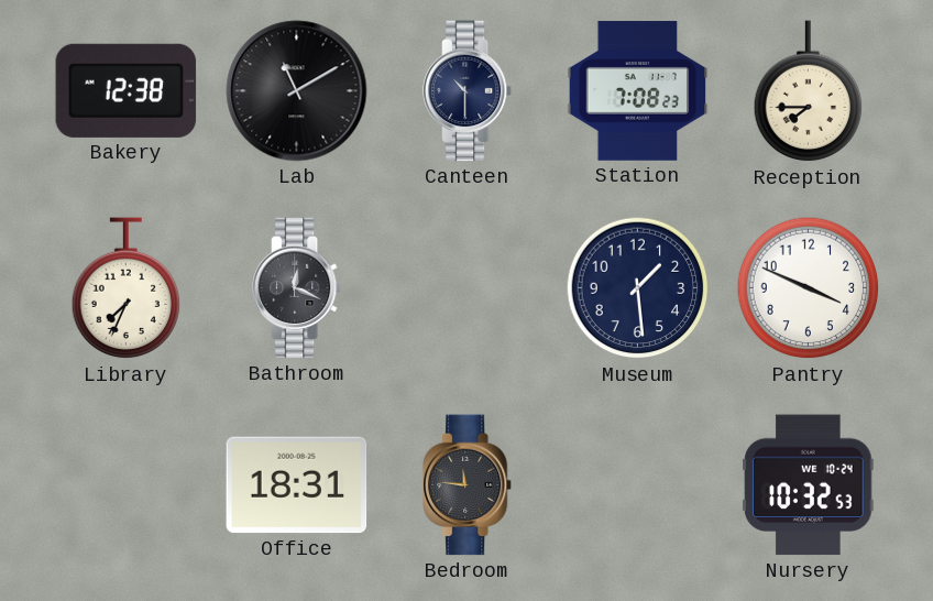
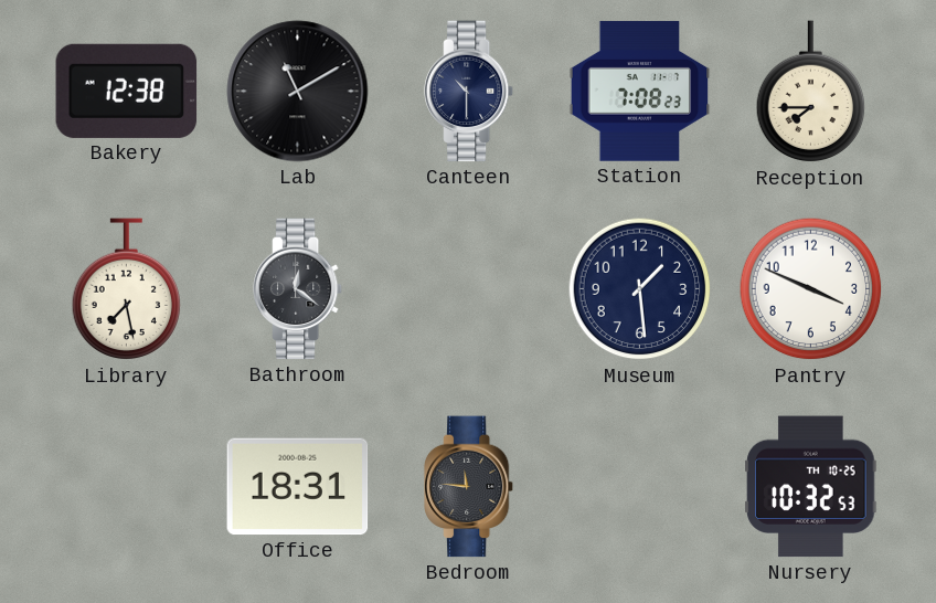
Library: 7:34 -> 7:28 (127, 289)
Bathroom: 12:19 -> 12:21 (298, 289)
Nursery date: WE 10-24 -> TH 10-25 (811, 487)
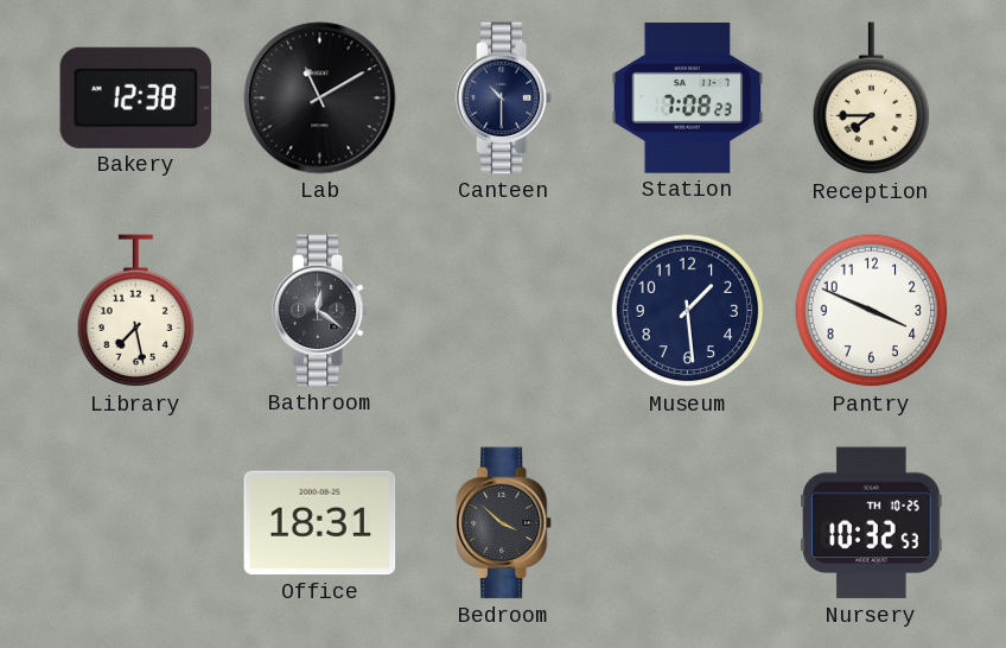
Bedroom: 11:46 -> 3:52 (504, 523)
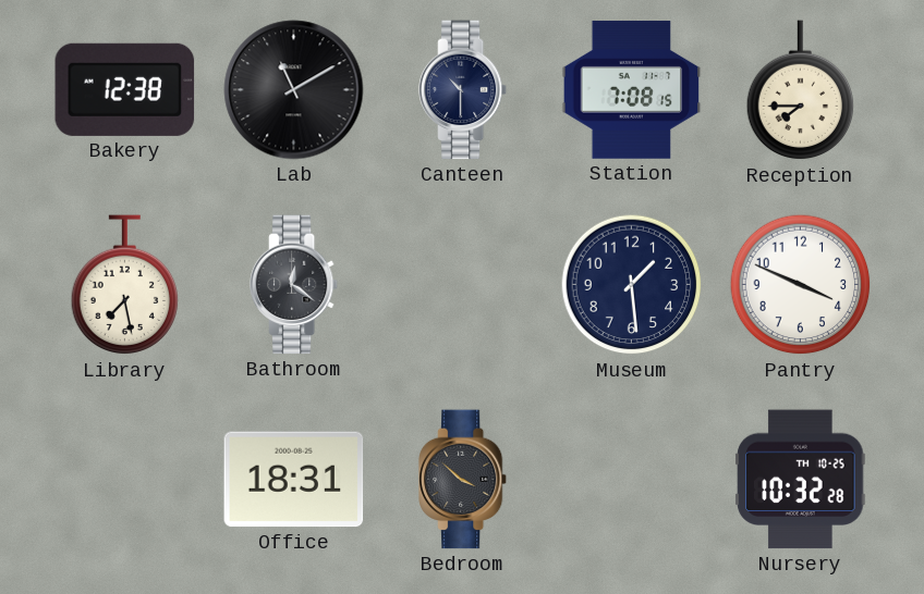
Station: 7:08:23 -> 7:08:15 (632, 90)
Nursery: 10:32:53 -> 10:32:28 (801, 480)
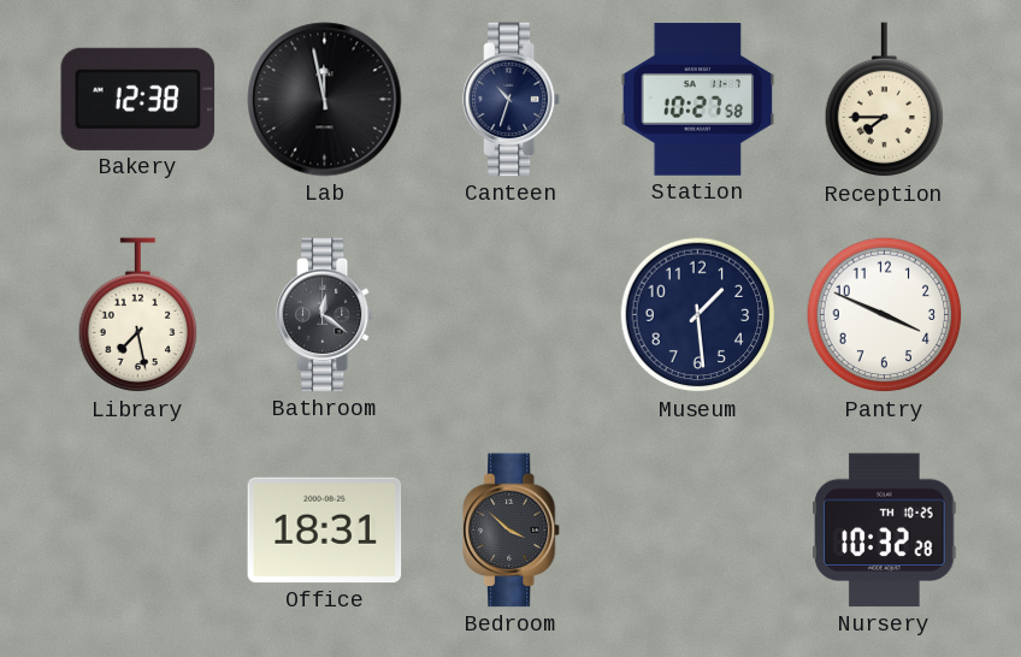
Lab: 11:10 -> 11:58 (325, 100)
Canteen: 10:30 -> 10:33 (512, 100)
Station: 7:08 -> 10:27 (698, 100)
